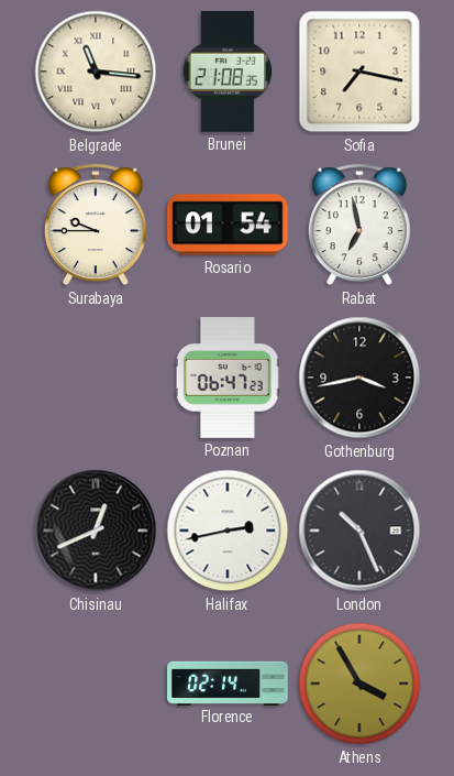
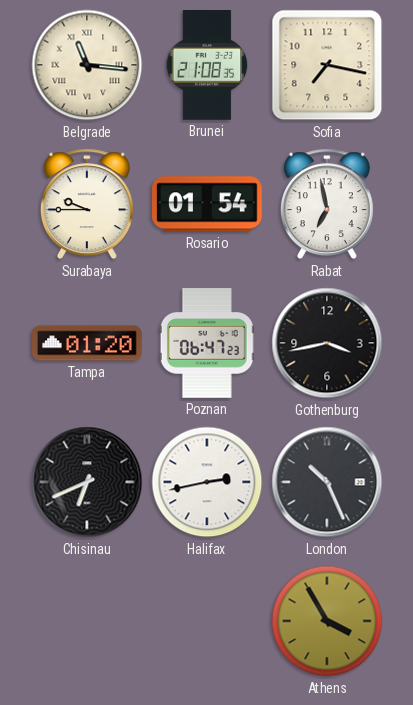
Tampa: none -> 01:20 (87, 343)
Chisinau: 12:41 -> 6:41 (87, 482)
Florence: 02:14 -> none (228, 682)
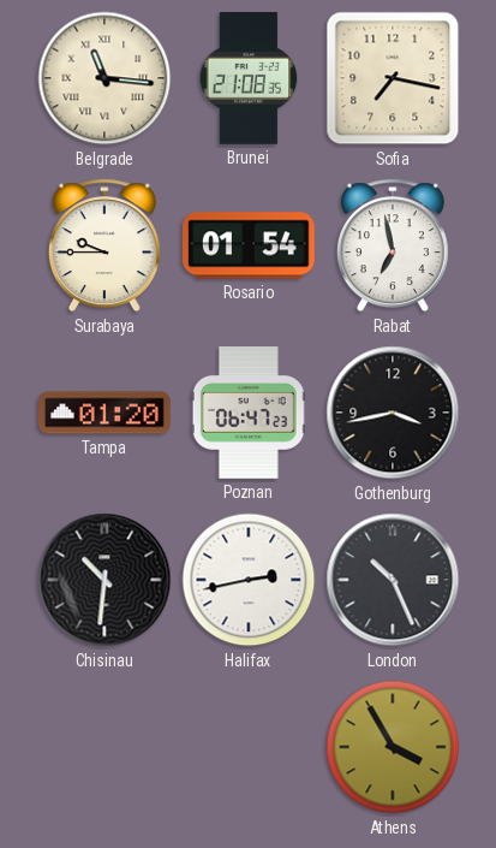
Chisinau: 6:41 -> 10:31 (104, 580)
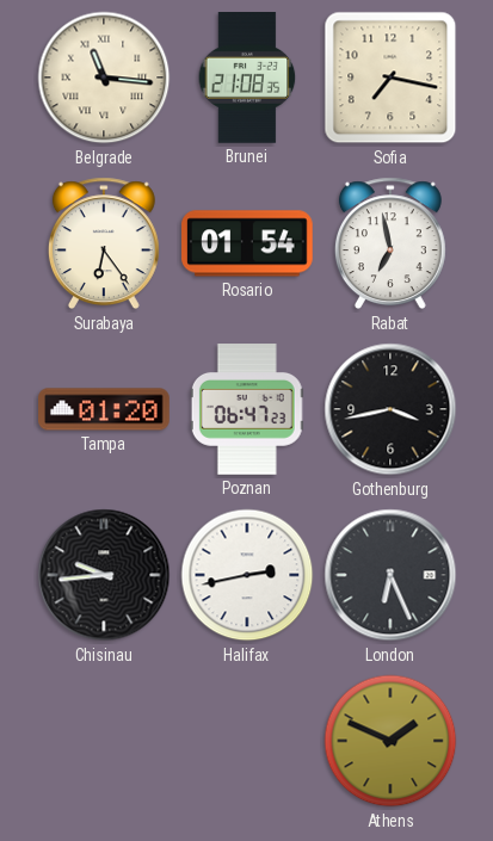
Surabaya: 9:45 -> 6:24 (104, 243)
Chisinau: 10:31 -> 9:44 (104, 575)
London: 10:26 -> 6:26 (390, 575)
Athens: 3:55 -> 1:49 (390, 741)
